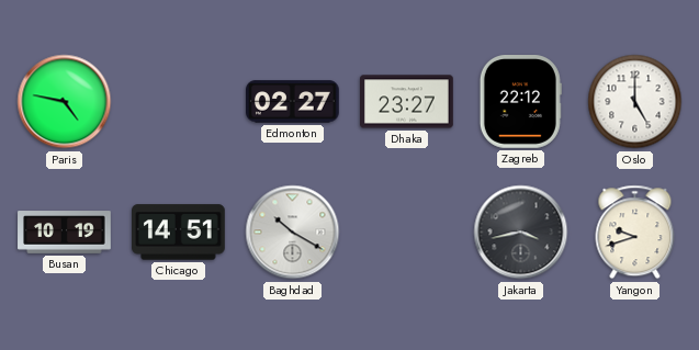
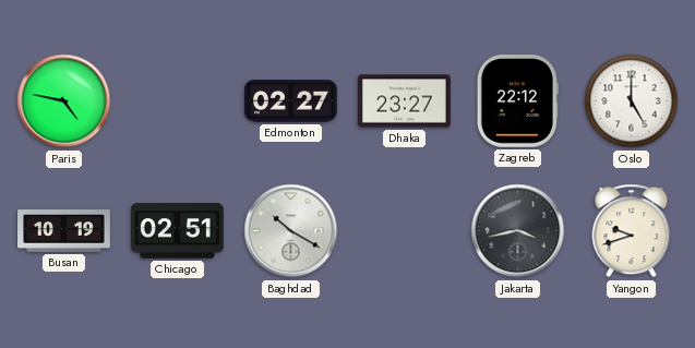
Chicago: 14:51 -> 02:51 (178, 231)
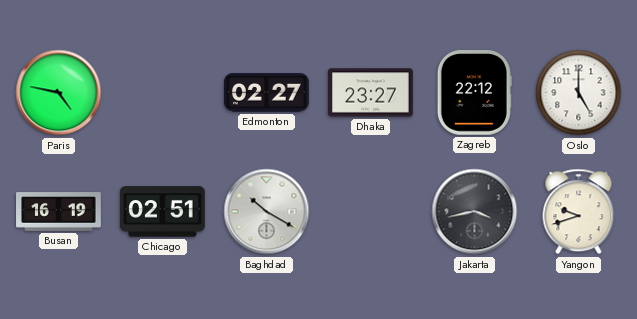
Busan: 10:19 -> 16:19 (59, 212)
